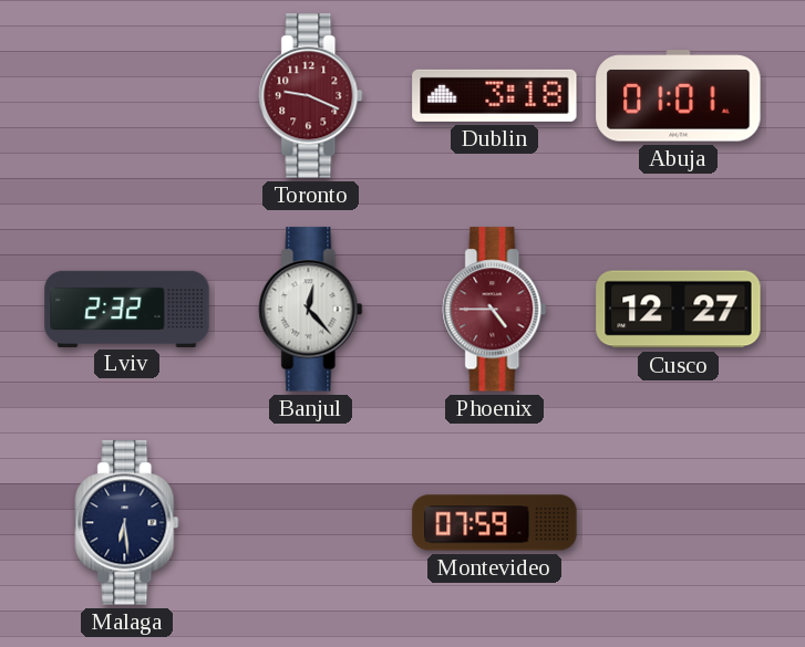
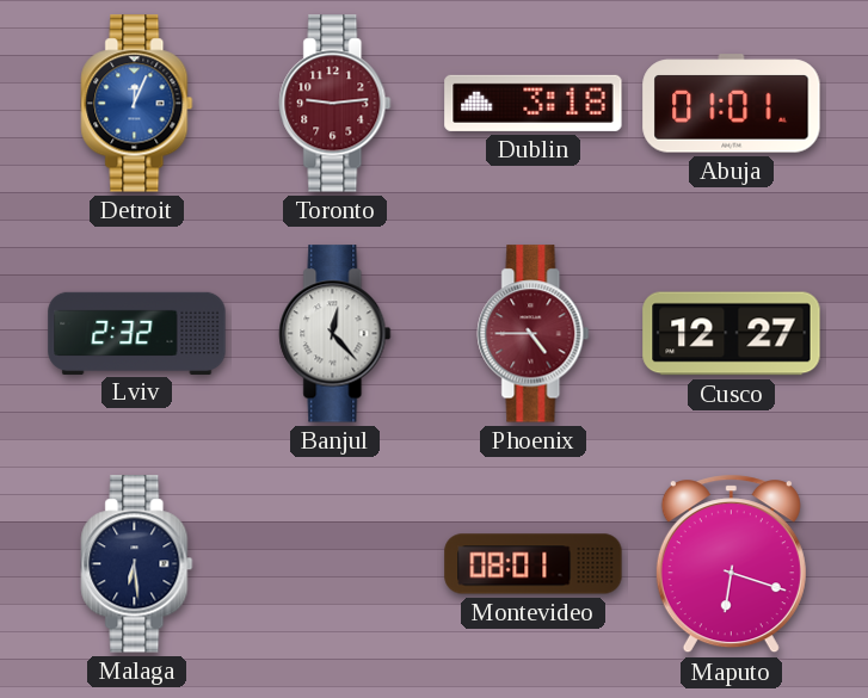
Detroit: none -> 12:04 (137, 104)
Toronto: 9:19 -> 9:14 (335, 104)
Montevideo: 07:59 -> 08:01 (534, 564)
Maputo: none -> 6:18 (731, 564)
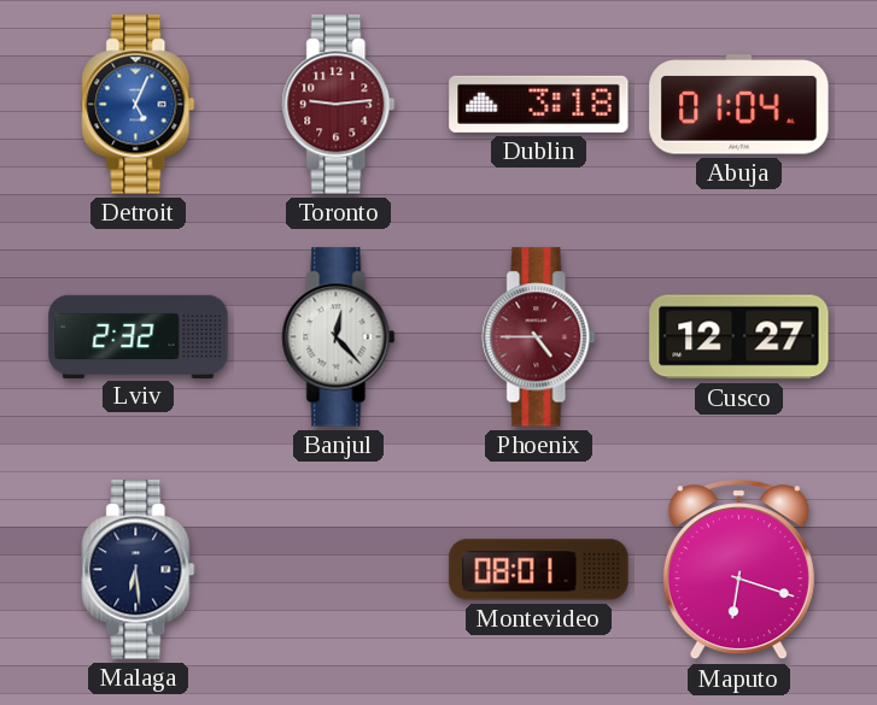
Detroit: 12:04 -> 5:04 (139, 105)
Abuja: 01:01 -> 01:04 (739, 105)
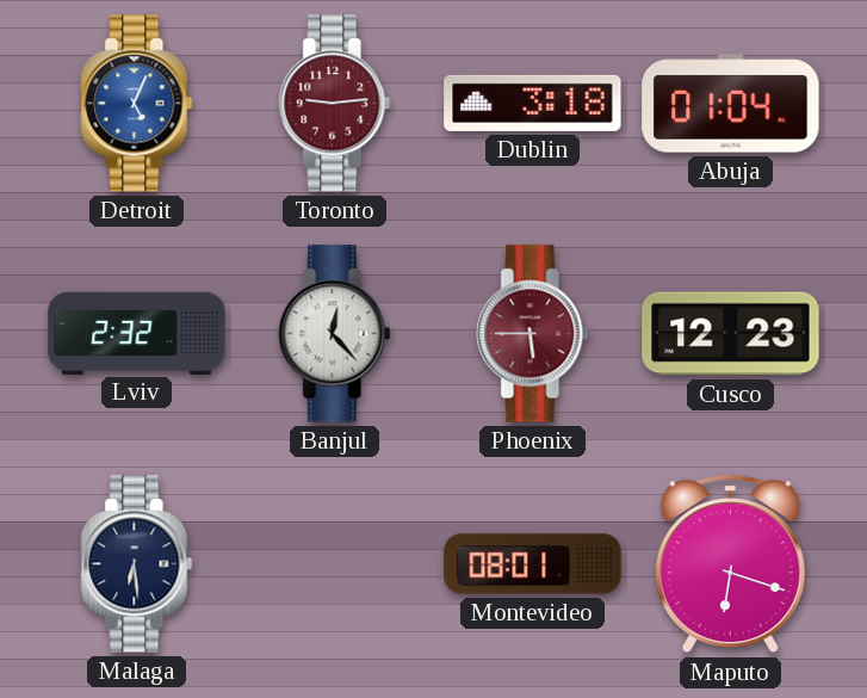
Phoenix: 4:45 -> 5:45 (533, 334)
Cusco: 12:27 -> 12:23 (731, 334)
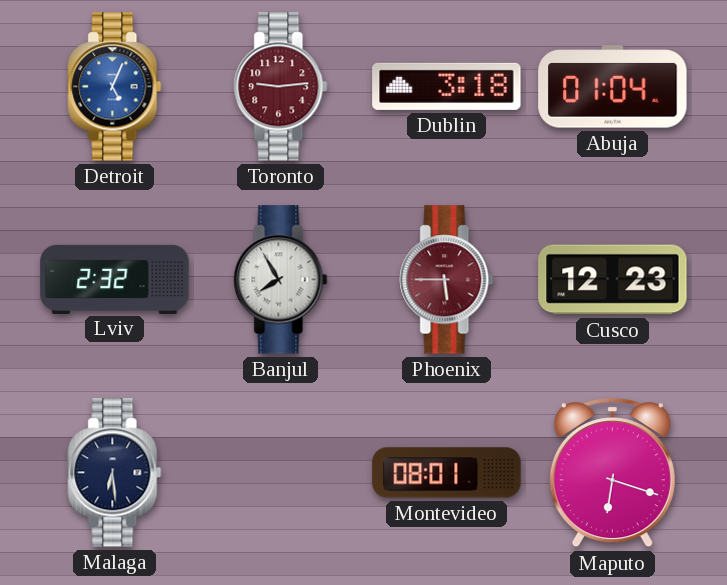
Banjul: 12:23 -> 7:55 (281, 280)
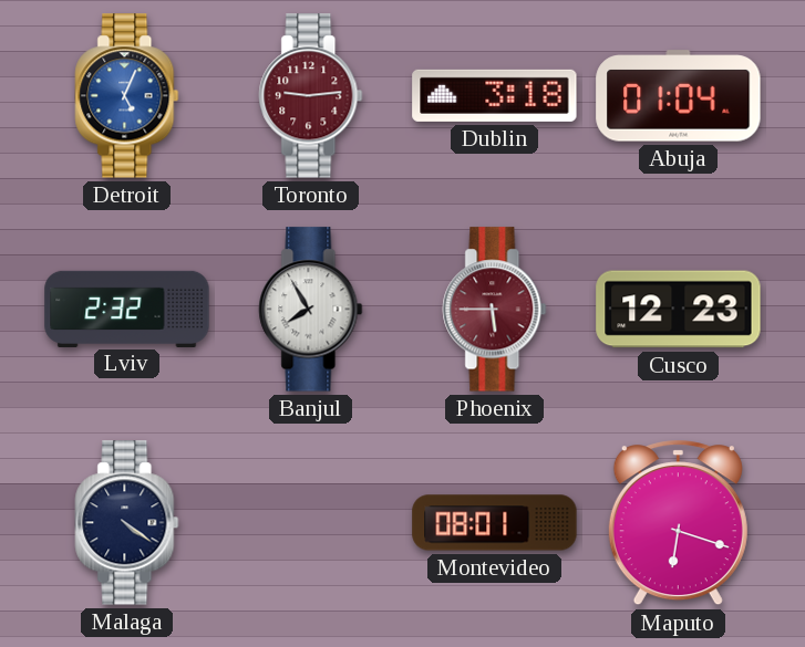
Malaga: 6:29 -> 4:21 (127, 523)
